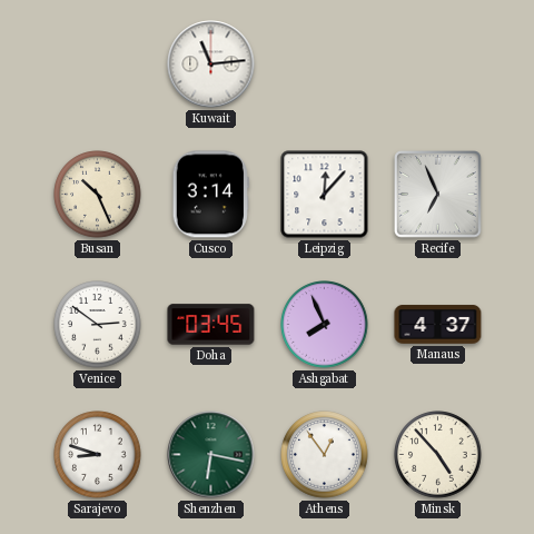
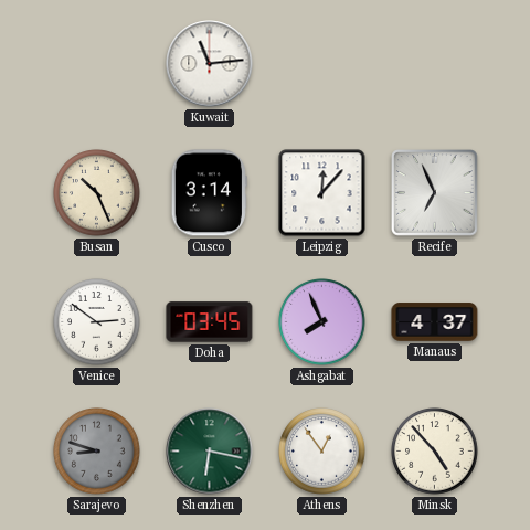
Sarajevo dial: white -> grey (97, 452)
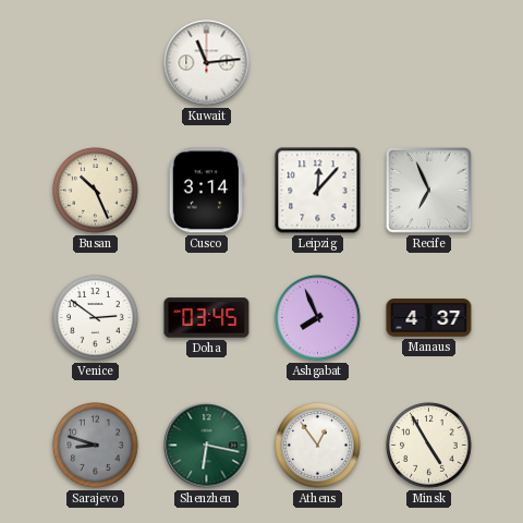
Minsk: 4:53 -> 4:55 (429, 446)
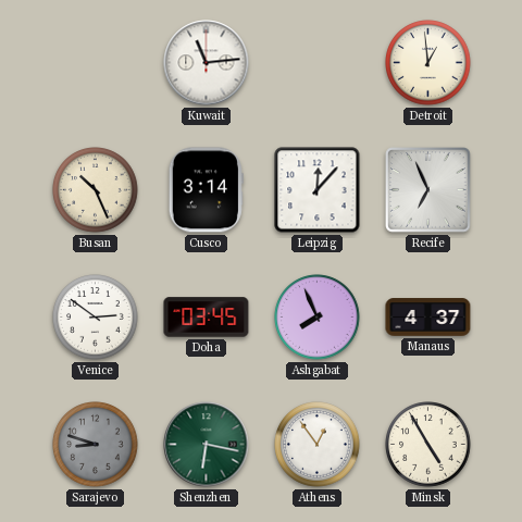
Detroit: none -> 12:59 (428, 63)
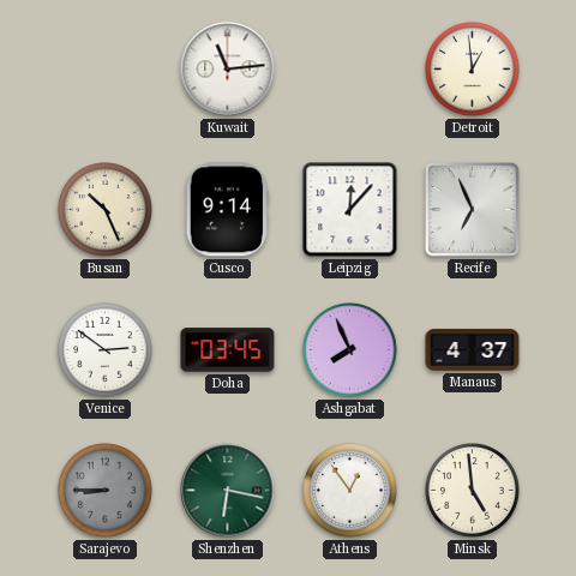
Cusco: 3:14 -> 9:14 (227, 210)
Sarajevo: 8:48 -> 8:45 (106, 491)
Minsk: 4:55 -> 4:59 (473, 491)
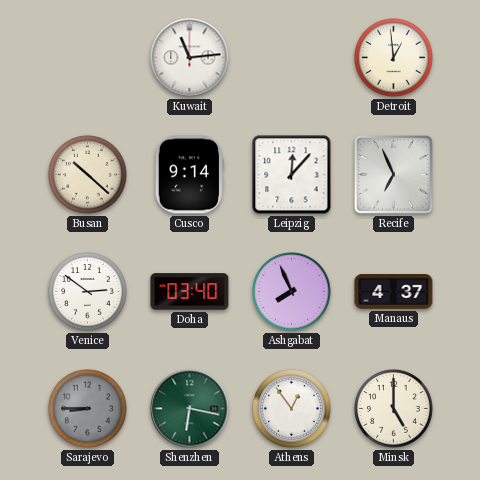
Busan: 10:26 -> 10:22 (88, 175)
Doha: 03:45 -> 03:40 (190, 292)
Minsk: 4:59 -> 5:00 (394, 409)
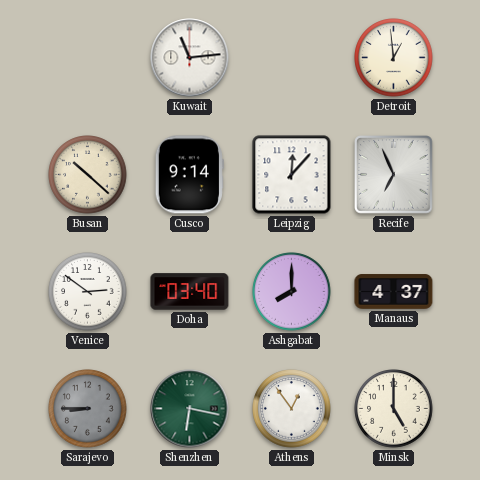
Ashgabat: 7:56 -> 8:00 (292, 292)
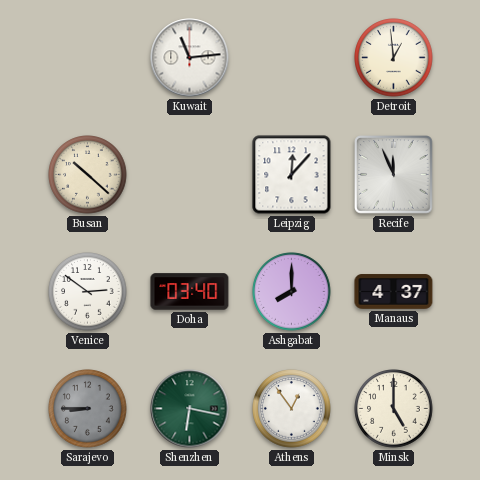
Cusco: 9:14 -> none (189, 175)
Recife: 6:56 -> 11:56 (394, 175)
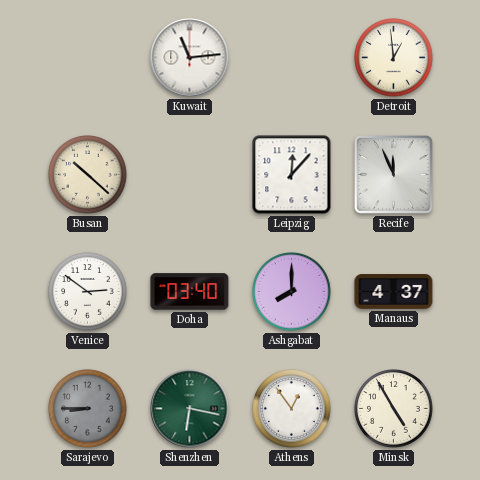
Minsk: 5:00 -> 4:55 (394, 409)
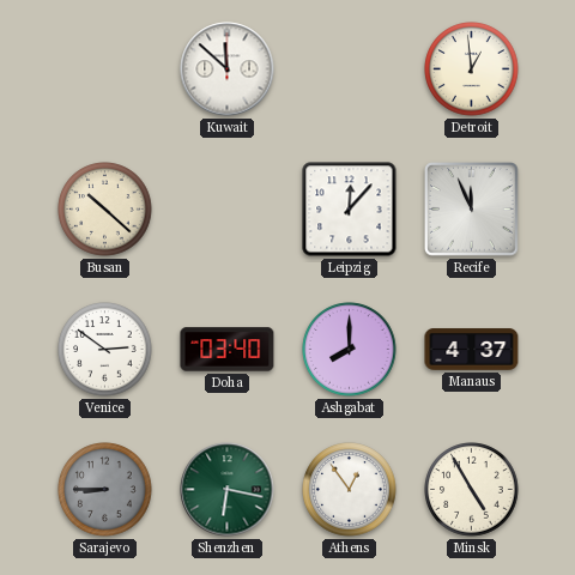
Kuwait: 11:14 -> 11:52 (228, 69)
